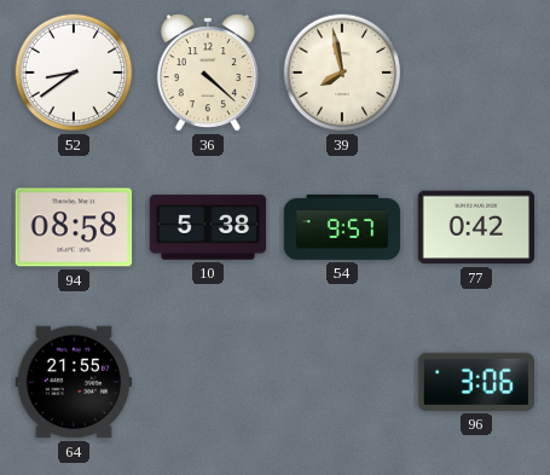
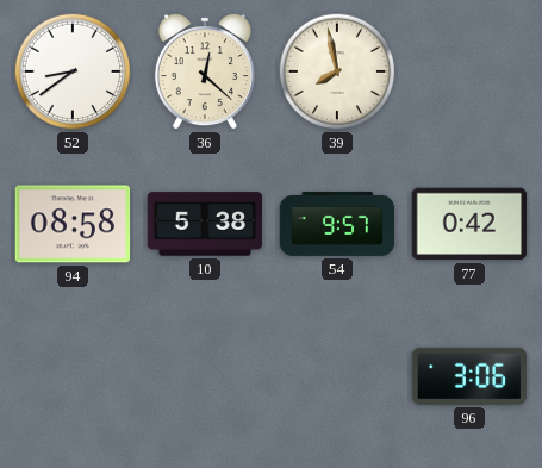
36: 4:22 -> 12:22 (205, 71)
64: 21:55 -> none (74, 382)
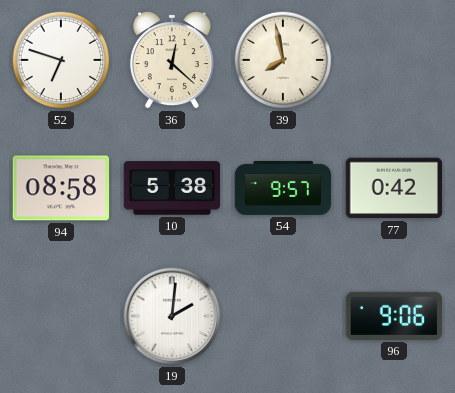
52: 8:39 -> 6:48 (61, 60)
19: none -> 2:01 (172, 316)
96: 3:06 -> 9:06 (394, 316)
